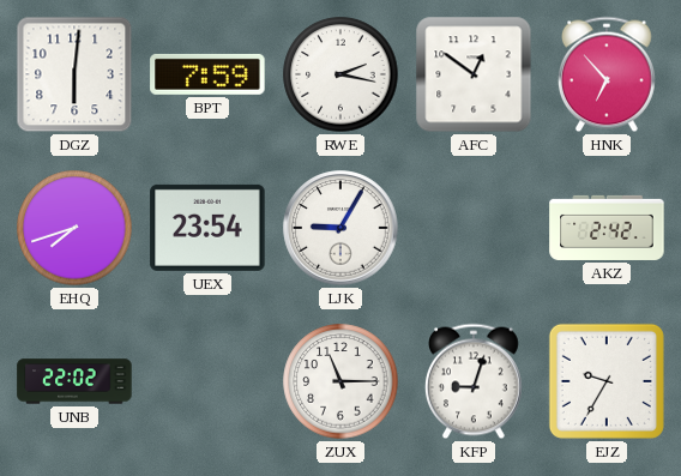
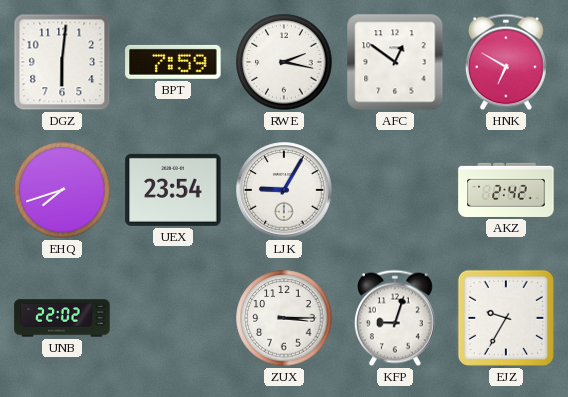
HNK: 6:53 -> 6:50 (506, 62)
ZUX: 11:15 -> 3:15 (284, 318)
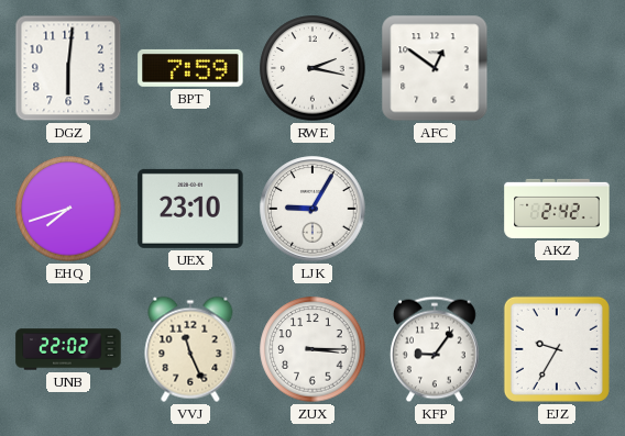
HNK: 6:50 -> none (506, 62)
UEX: 23:54 -> 23:10 (190, 209)
VVJ: none -> 11:26 (190, 349)
KFP: 9:03 -> 9:06 (435, 349)
